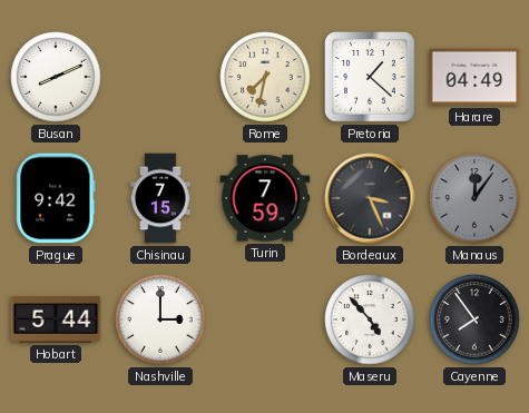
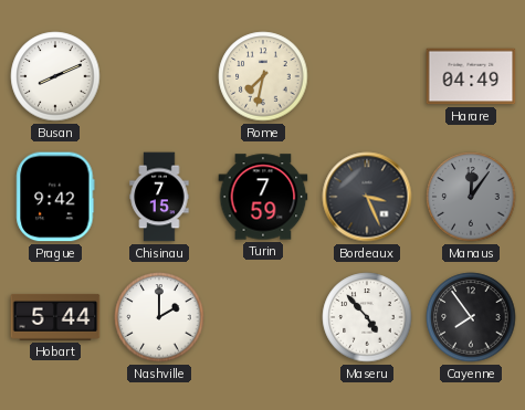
Pretoria: 1:22 -> none (371, 78)
Nashville: 3:00 -> 2:00 (159, 317)
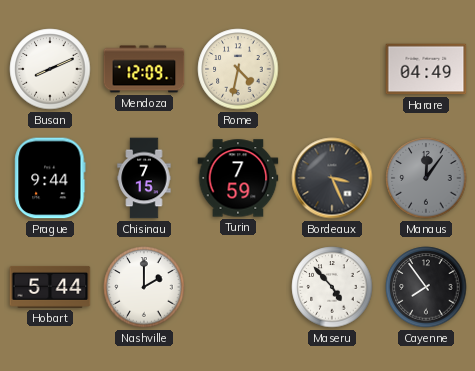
Mendoza: none -> 12:09 (144, 69)
Rome: 7:32 -> 4:32 (238, 69)
Prague: 9:42 -> 9:44 (50, 178)
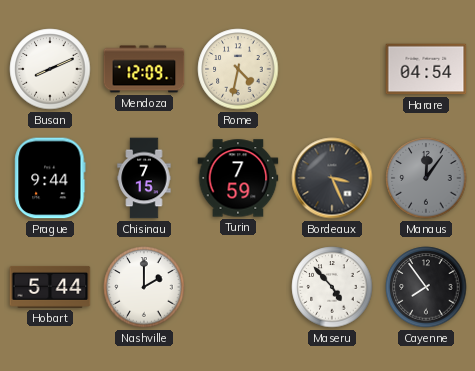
Harare: 04:49 -> 04:54 (426, 69)
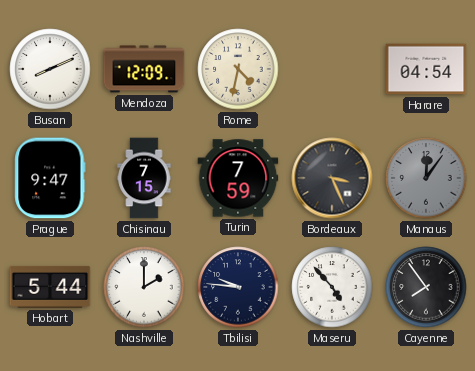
Prague: 9:44 -> 9:47 (50, 178)
Tbilisi: none -> 9:46 (238, 287)
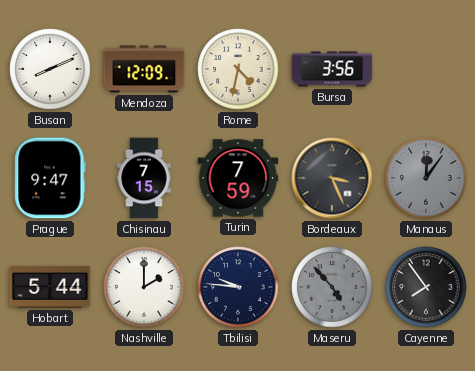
Bursa: none -> 3:56 (332, 69)
Harare: 04:54 -> none (426, 69)
Maseru dial: white -> grey (332, 287)
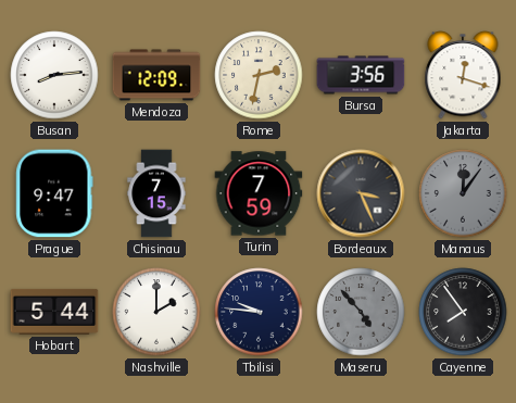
Busan: 8:11 -> 8:14 (54, 75)
Rome: 4:32 -> 2:32 (259, 75)
Jakarta: none -> 12:18 (463, 75)
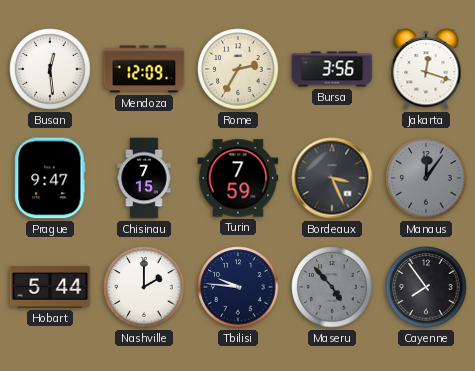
Busan: 8:14 -> 12:29 (50, 69)
Rome: 2:32 -> 2:35 (238, 69)
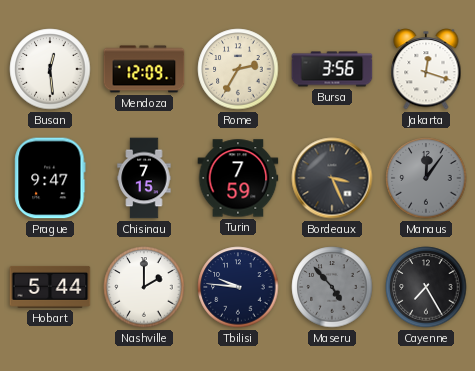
Cayenne: 7:54 -> 7:25 (426, 287)
